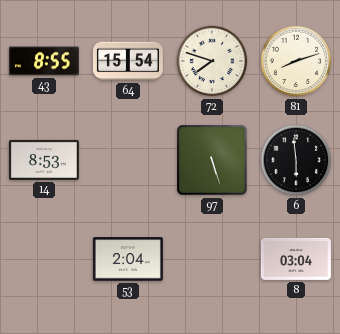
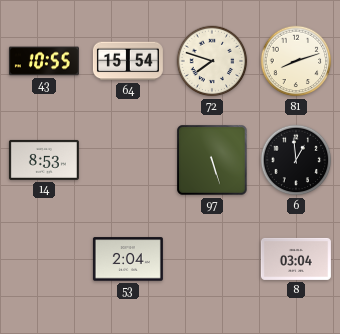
43: 8:55 -> 10:55 (44, 61)
6: 5:59 -> 12:59 (296, 160)
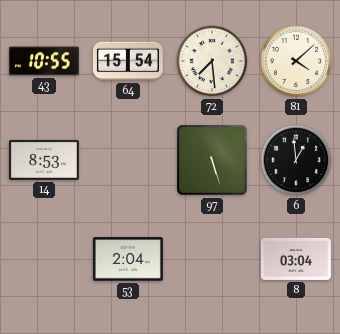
72: 7:48 -> 7:29 (212, 61)
81: 8:12 -> 4:08 (296, 61)
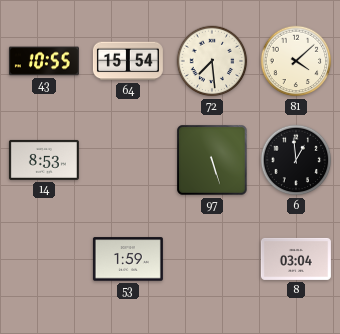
53: 2:04 -> 1:59 (128, 259)
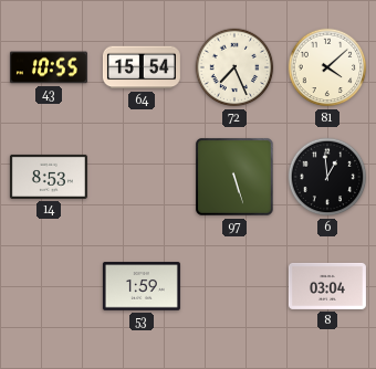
72: 7:29 -> 7:26 (234, 67)
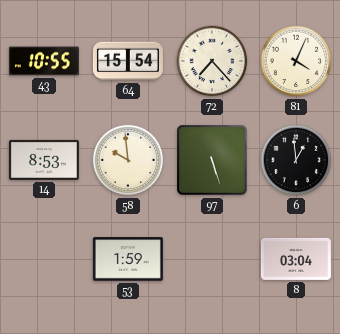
72: 7:26 -> 7:23 (212, 61)
81: 4:08 -> 4:04 (296, 61)
58: none -> 9:59 (128, 160)
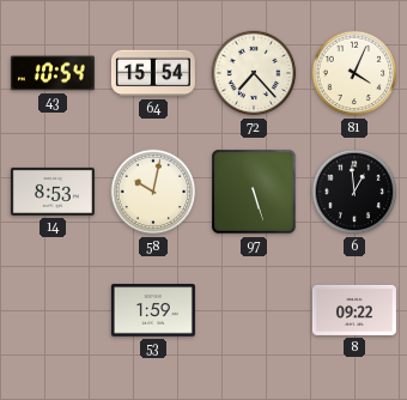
43: 10:55 -> 10:54 (53, 73)
58: 9:59 -> 10:02 (153, 192)
8: 03:04 -> 09:22 (354, 310)
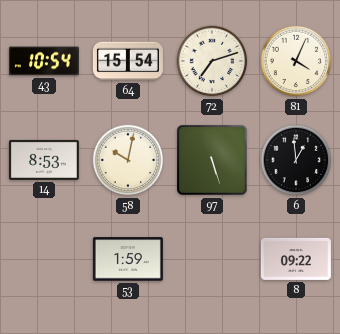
72: 7:23 -> 7:12 (212, 61)
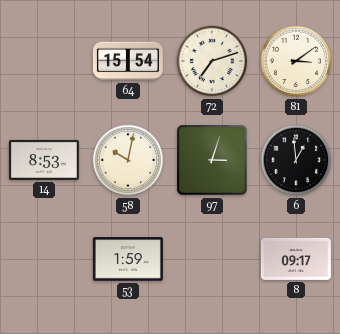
43: 10:54 -> none (44, 61)
81: 4:04 -> 3:09 (296, 61)
97: 5:27 -> 3:03 (213, 161)
8: 09:22 -> 09:17 (296, 259)
